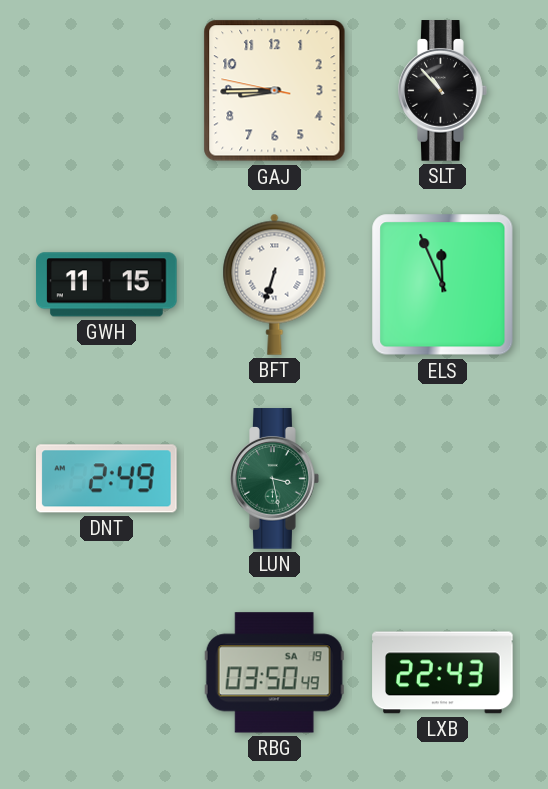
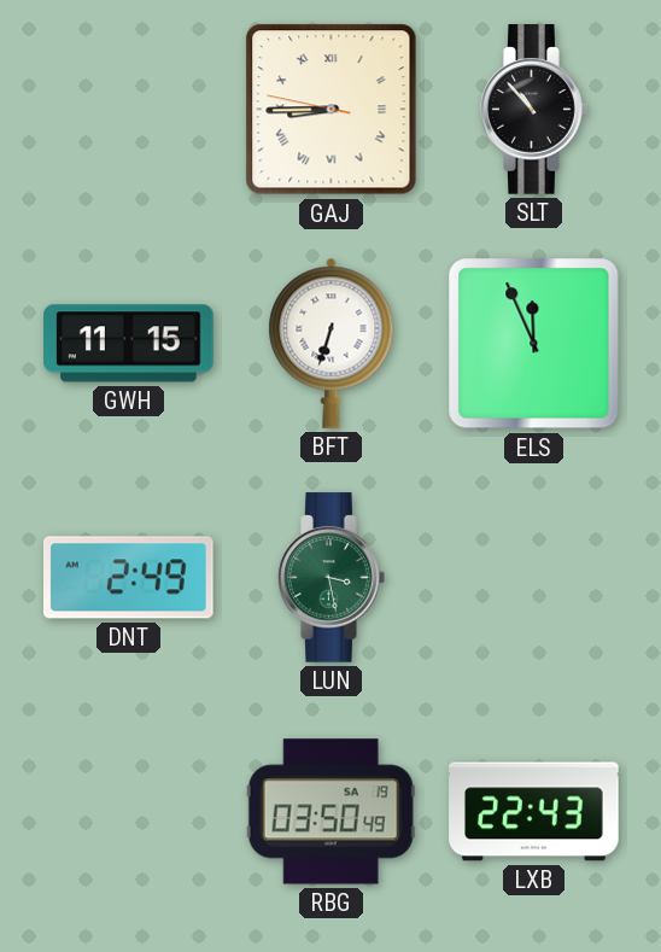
GAJ numerals: Arabic -> Roman (332, 110)
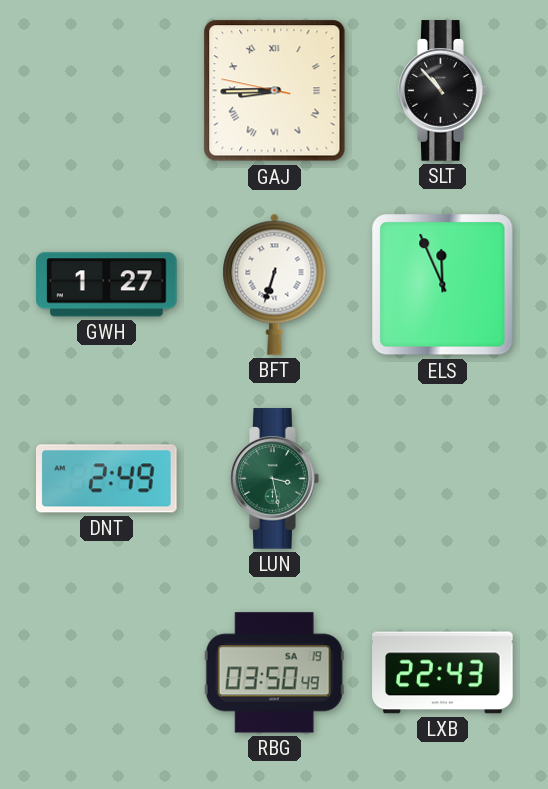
GWH: 11:15 -> 1:27 (107, 285)
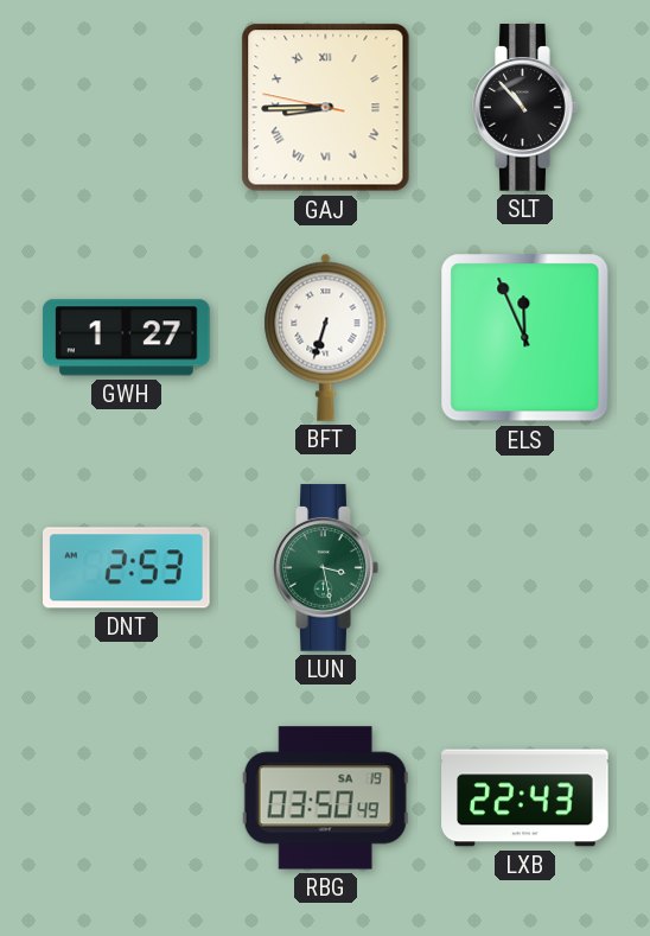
DNT: 2:49 -> 2:53 (127, 568)
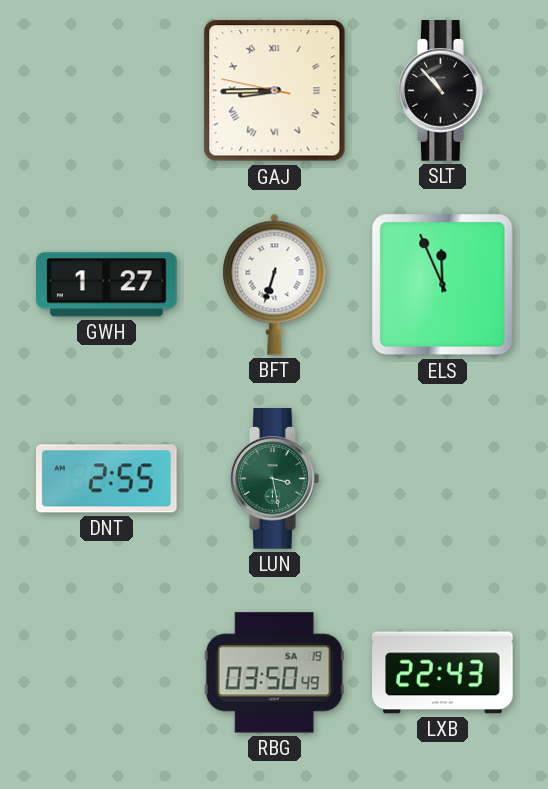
DNT: 2:53 -> 2:55 (107, 479)
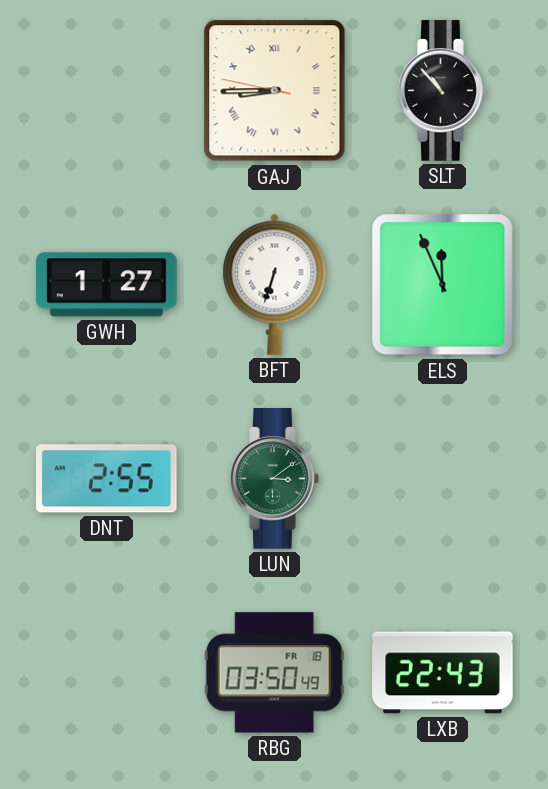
LUN: 3:28 -> 3:09 (275, 479)
RBG date: SA 19 -> FR 18 (274, 673)
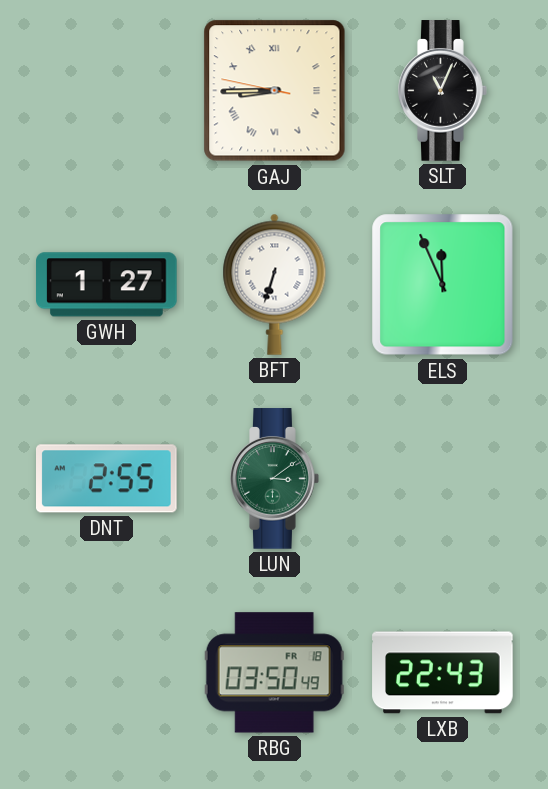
SLT: 10:53 -> 11:04 (443, 91)
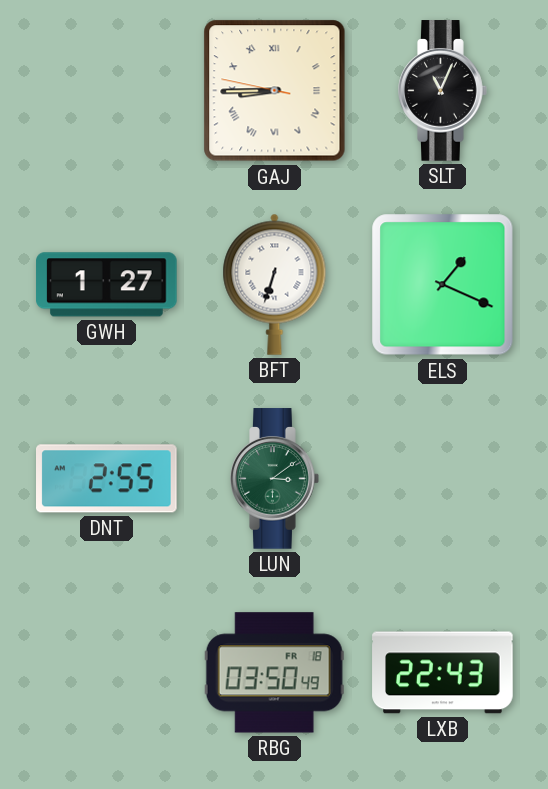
ELS: 11:56 -> 1:19 (443, 285)
